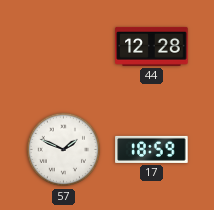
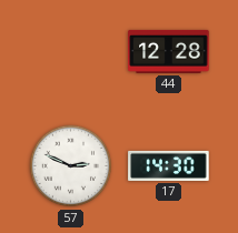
57: 1:49 -> 2:49 (71, 166)
17: 18:59 -> 14:30 (169, 165)
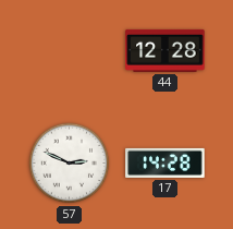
17: 14:30 -> 14:28 (165, 162)
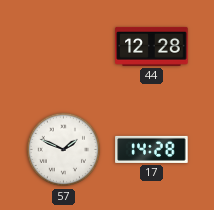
57: 2:49 -> 1:49 (64, 150)
